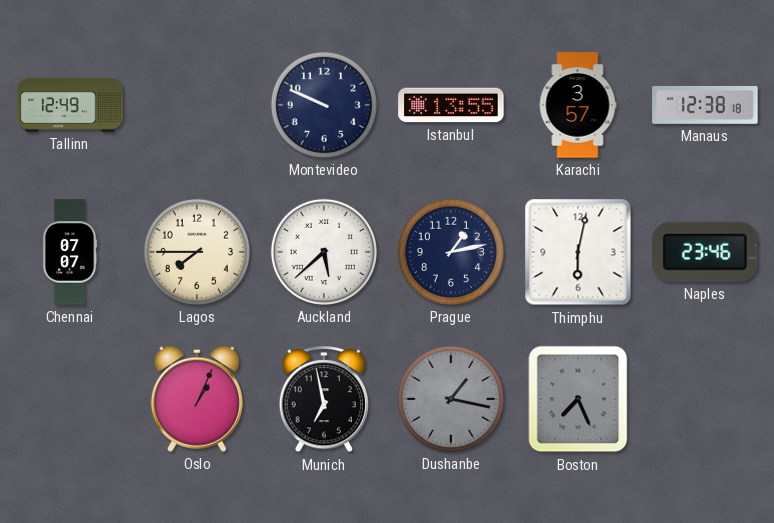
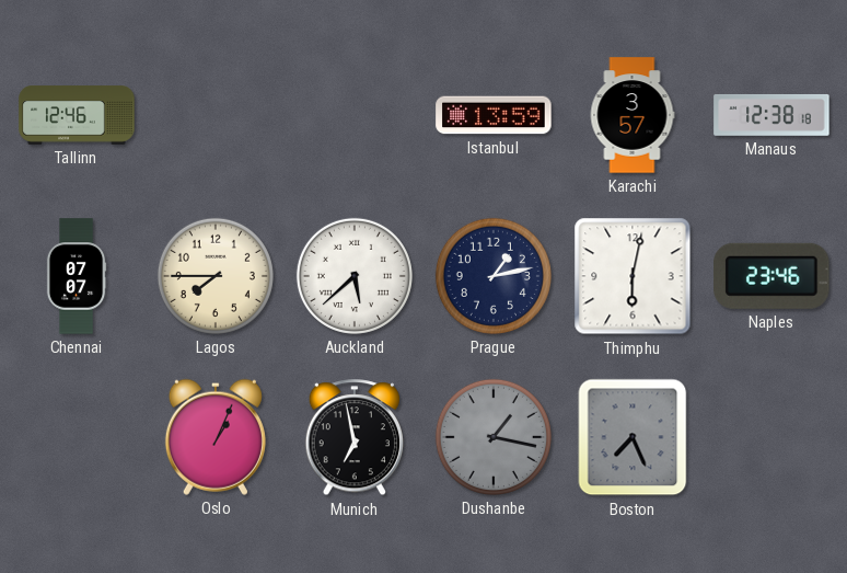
Tallinn: 12:49 -> 12:46 (77, 115)
Montevideo: 9:49 -> none (324, 105)
Istanbul: 13:55 -> 13:59 (494, 115)
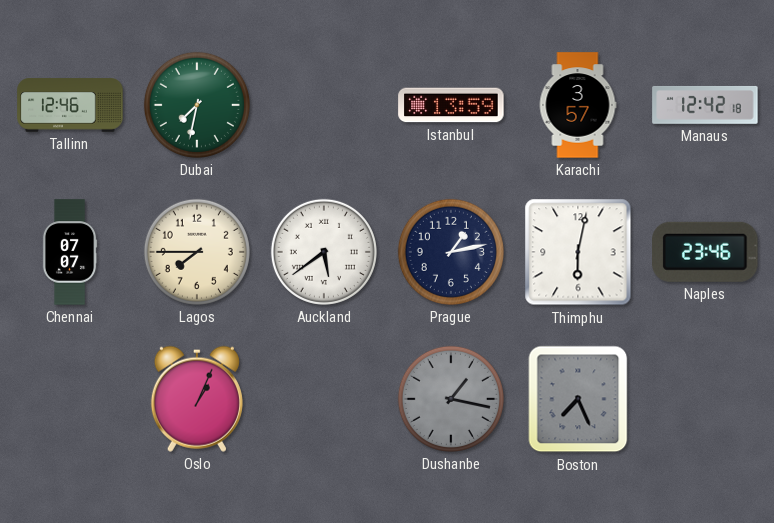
Dubai: none -> 7:32 (197, 105)
Manaus: 12:38 -> 12:42 (705, 105)
Auckland: 5:38 -> 5:39 (324, 252)
Munich: 6:58 -> none (353, 438)
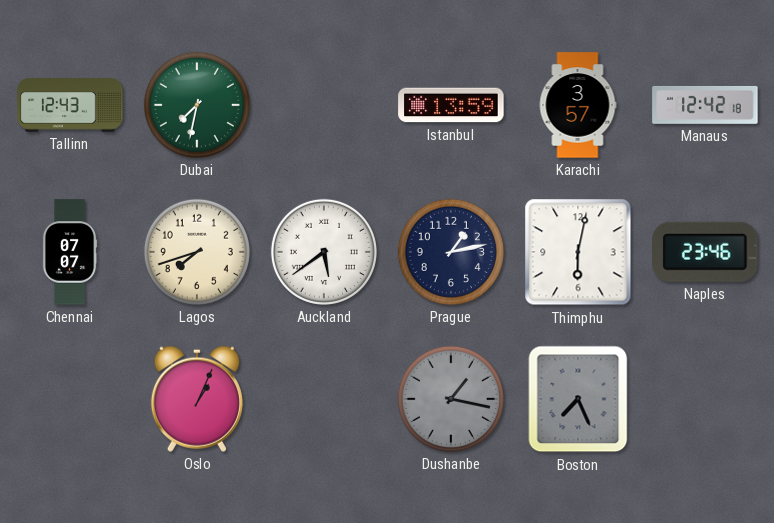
Tallinn: 12:46 -> 12:43 (70, 105)
Lagos: 7:45 -> 7:42 (197, 252)
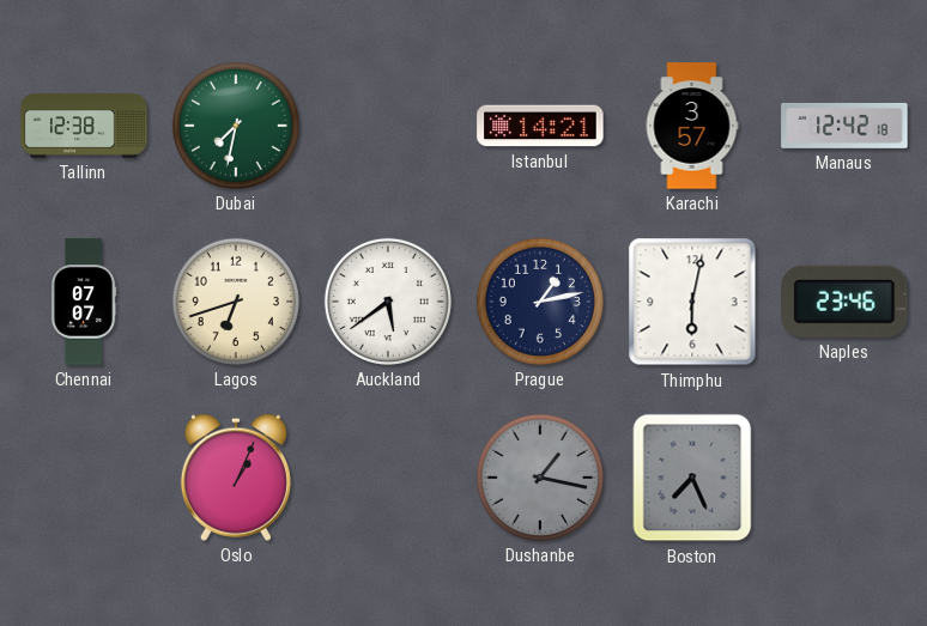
Tallinn: 12:43 -> 12:38 (84, 126)
Istanbul: 13:59 -> 14:21 (540, 126)
Lagos: 7:42 -> 6:42 (236, 302)
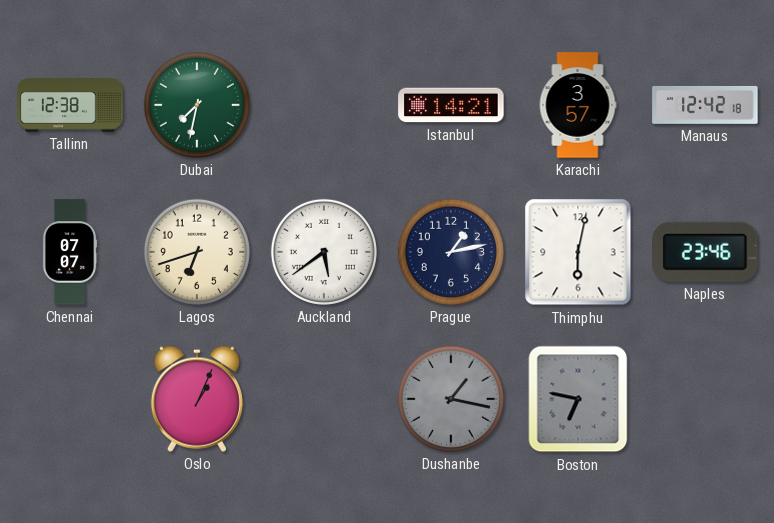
Boston: 7:26 -> 6:47 (578, 399)
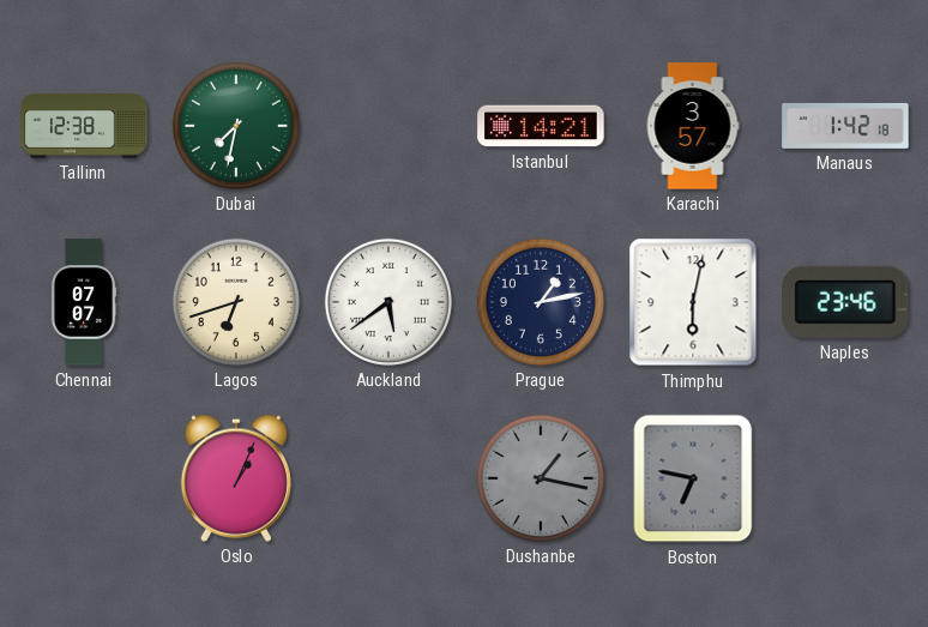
Manaus: 12:42 -> 1:42 (845, 126)
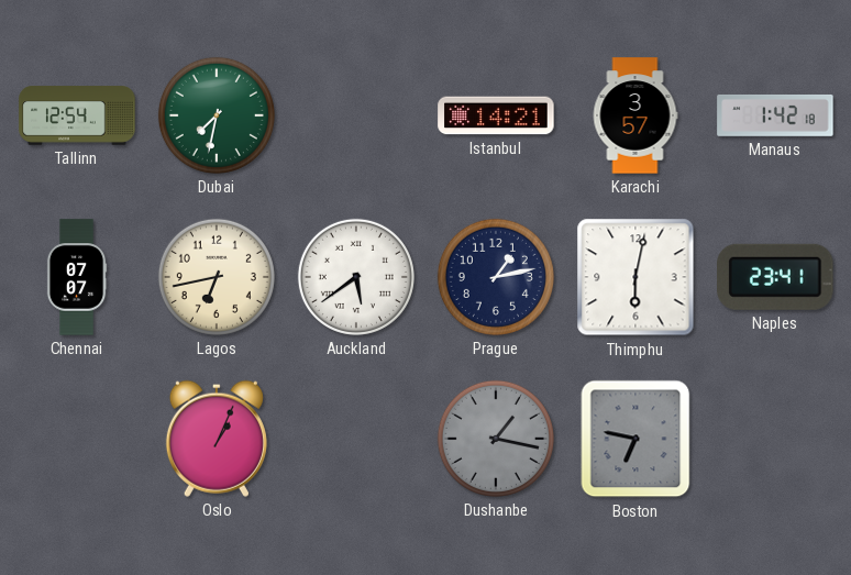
Tallinn: 12:38 -> 12:54 (77, 115)
Lagos: 6:42 -> 6:43 (217, 277)
Naples: 23:46 -> 23:41 (775, 277)
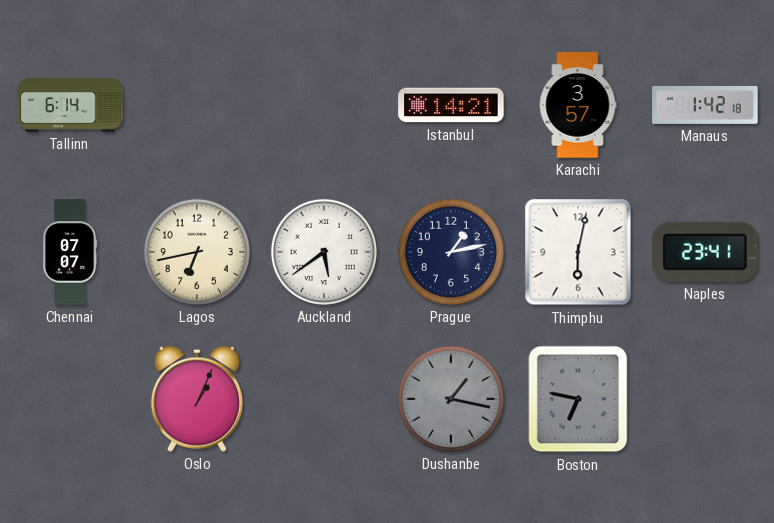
Tallinn: 12:54 -> 6:14 (70, 105)
Dubai: 7:32 -> none (217, 115)
